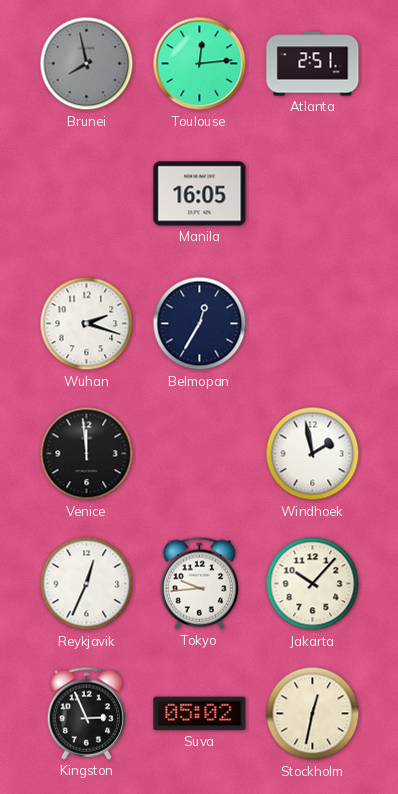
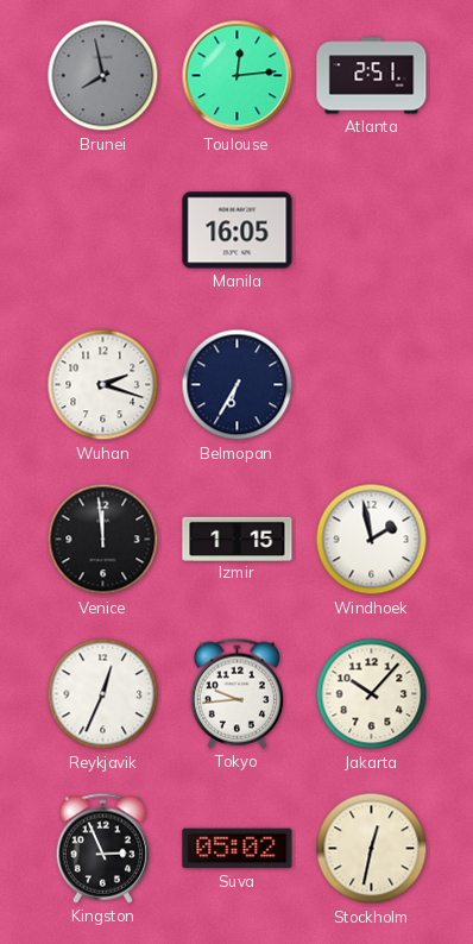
Belmopan: 12:35 -> 6:35 (238, 385)
Izmir: none -> 1:15 (238, 539)
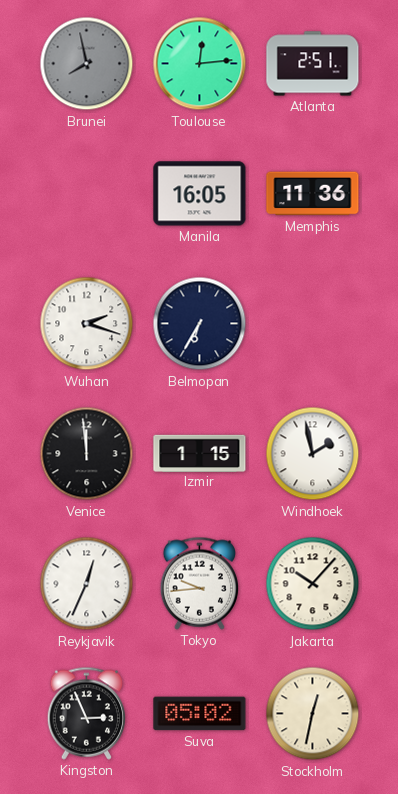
Memphis: none -> 11:36 (313, 194)
